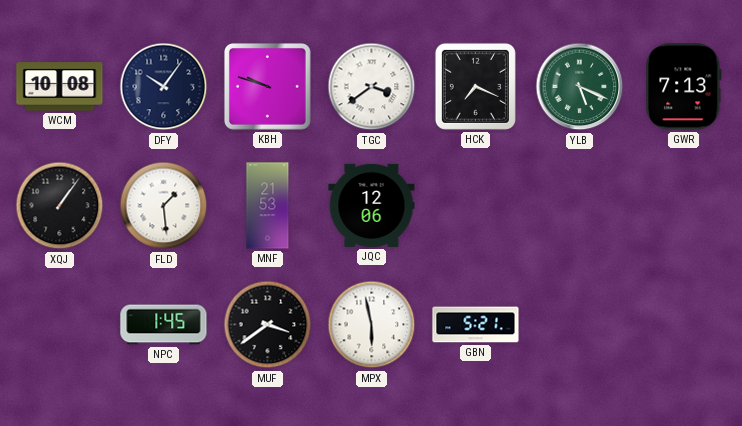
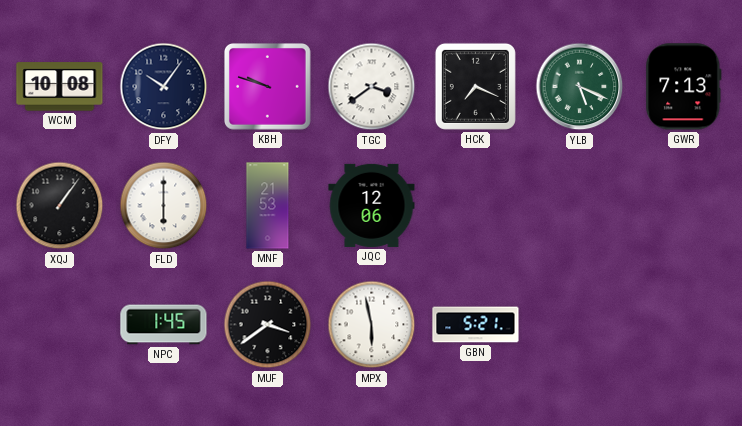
FLD: 1:29 -> 6:00 (164, 206)
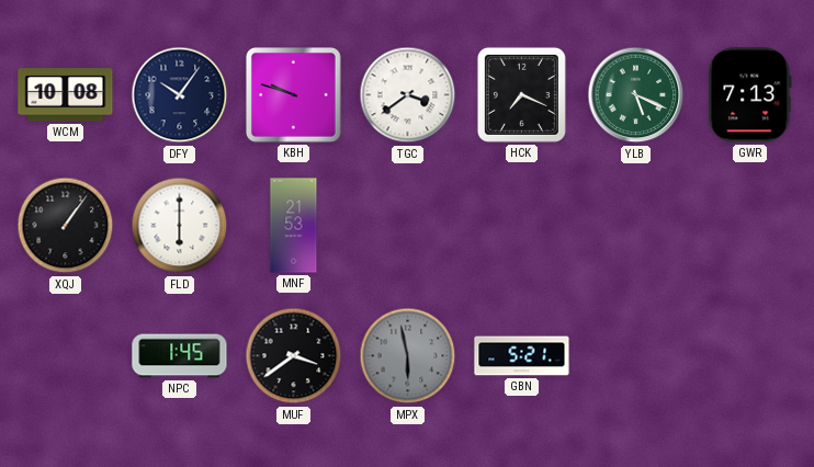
JQC: 12:06 -> none (372, 205)
MPX dial: white -> grey (408, 356)
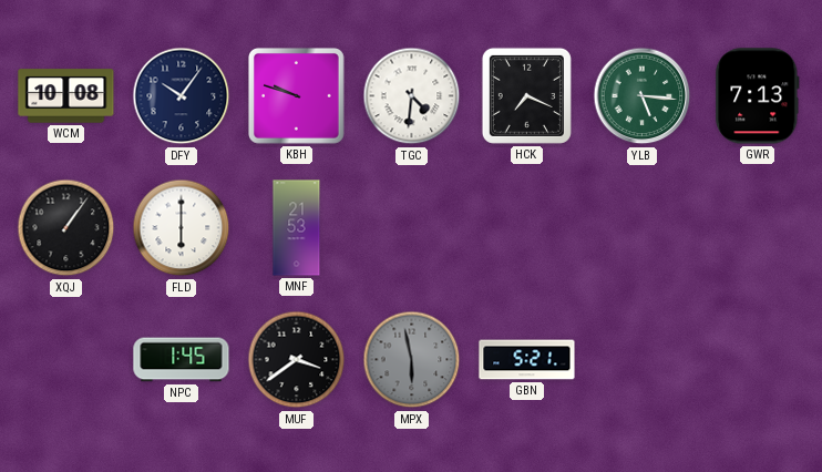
TGC: 3:39 -> 4:31 (412, 96)
YLB: 5:19 -> 5:16 (643, 96)
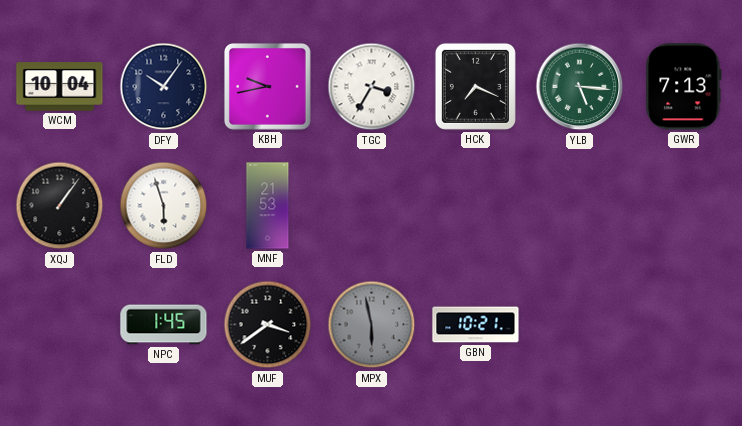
WCM: 10:08 -> 10:04 (60, 87)
KBH: 9:48 -> 9:43 (268, 87)
TGC: 4:31 -> 3:35 (372, 87)
FLD: 6:00 -> 5:57 (164, 206)
GBN: 5:21 -> 10:21 (476, 325)
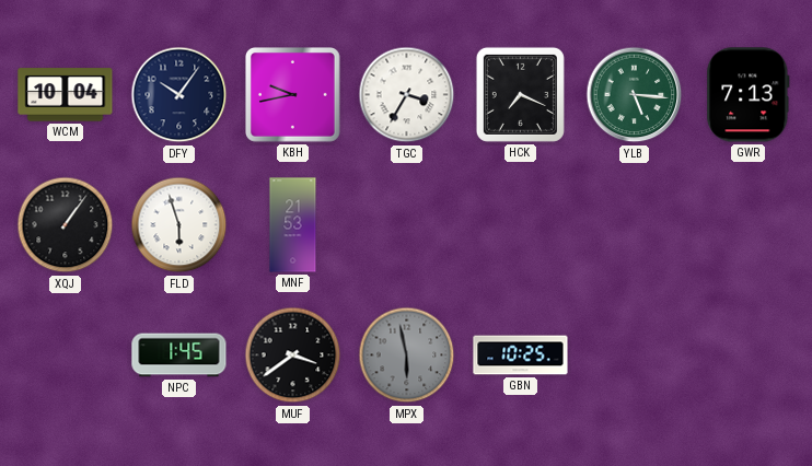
GBN: 10:21 -> 10:25 (521, 356)
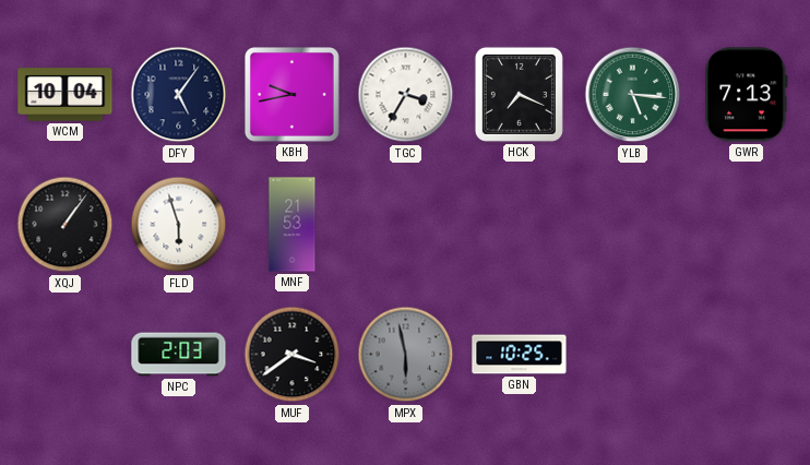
DFY: 10:06 -> 5:06 (179, 95)
NPC: 1:45 -> 2:03 (179, 355)
